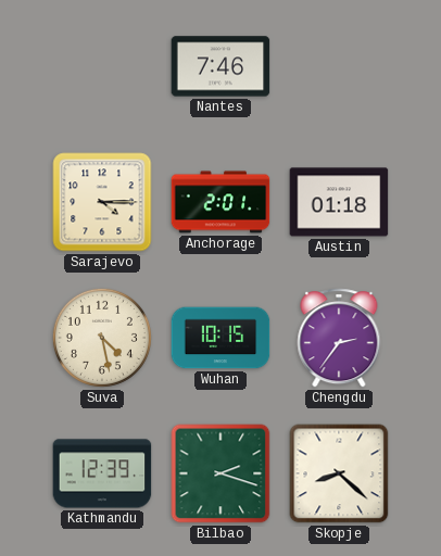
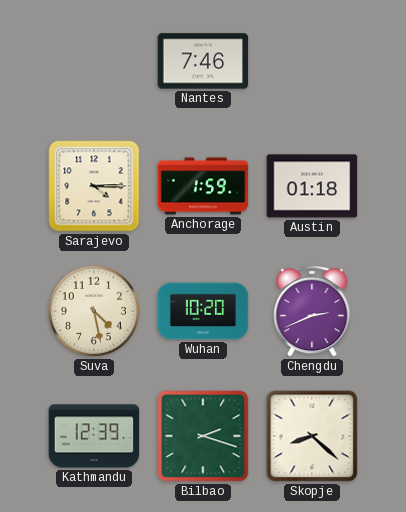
Anchorage: 2:01 -> 1:59 (203, 186)
Wuhan: 10:15 -> 10:20 (203, 311)
Chengdu: 2:36 -> 2:41 (312, 311)
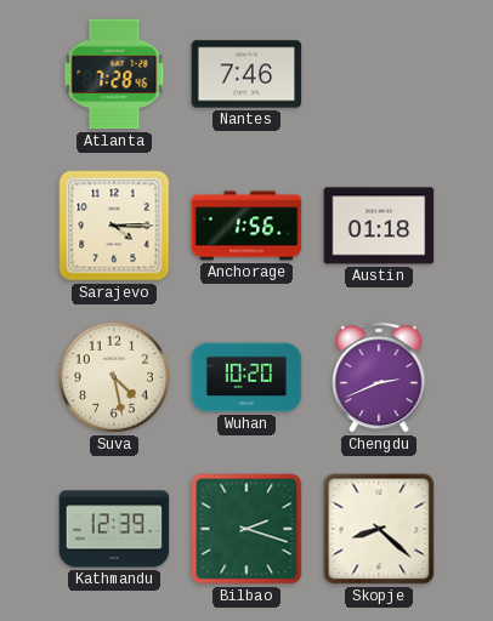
Atlanta: none -> 7:28 (114, 74)
Anchorage: 1:59 -> 1:56 (246, 226)
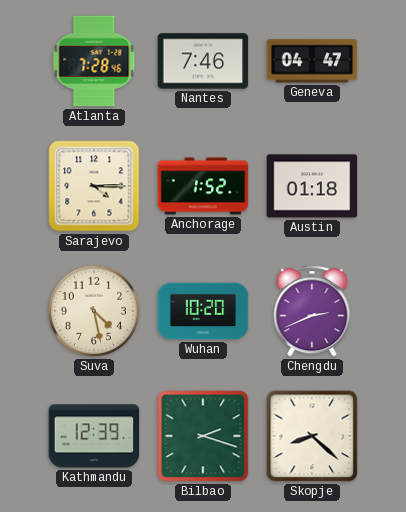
Geneva: none -> 04:47 (312, 61)
Anchorage: 1:56 -> 1:52 (203, 186)
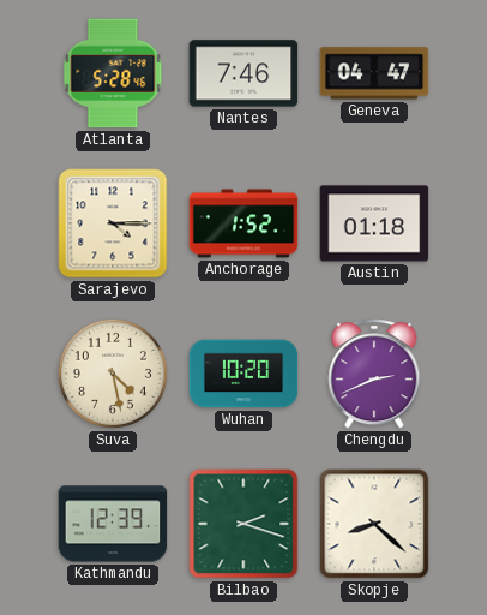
Atlanta: 7:28 -> 5:28 (113, 73)
